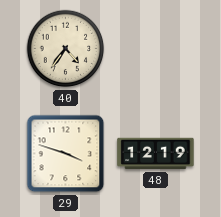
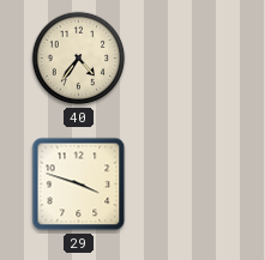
48: 12:19 -> none (156, 154)
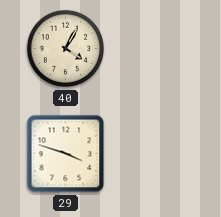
40: 4:36 -> 4:05 (66, 49)
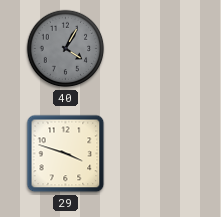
40 dial: cream -> grey (66, 49)
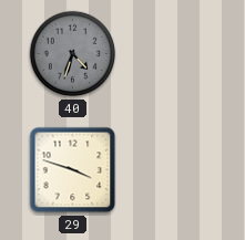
40: 4:05 -> 4:33 (73, 54)
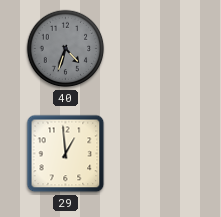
29: 3:48 -> 12:59 (66, 154)
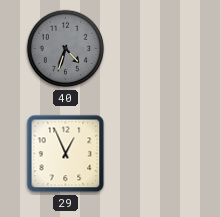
29: 12:59 -> 12:56 (66, 154)
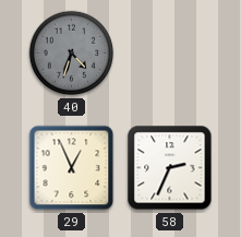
58: none -> 2:34 (170, 168)
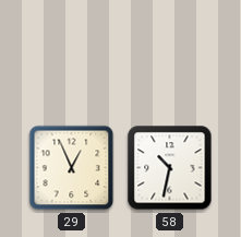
40: 4:33 -> none (72, 54)
58: 2:34 -> 10:32 (170, 168)
